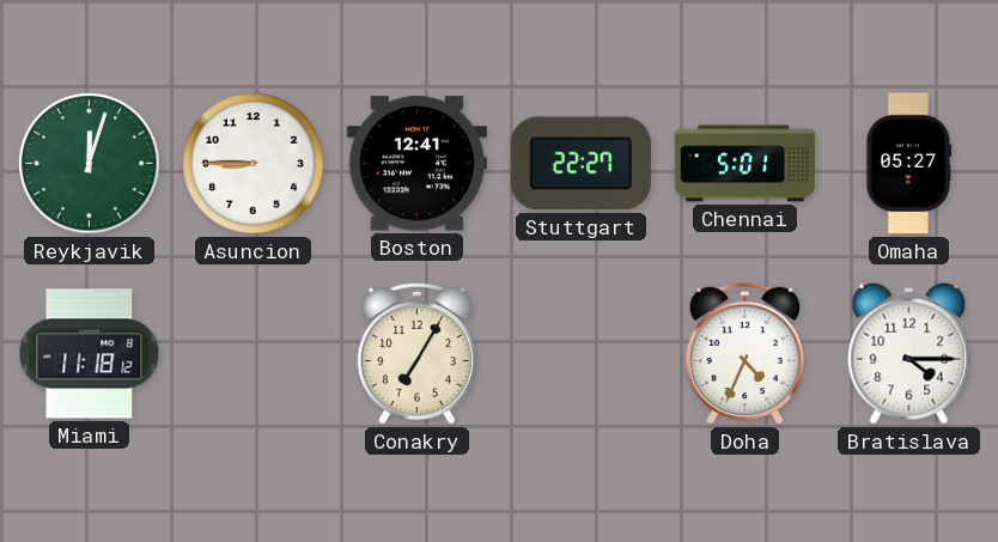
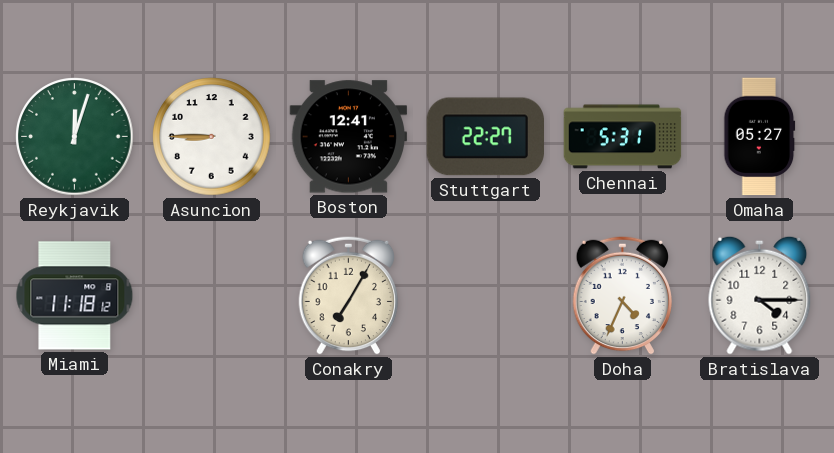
Chennai: 5:01 -> 5:31 (623, 137)
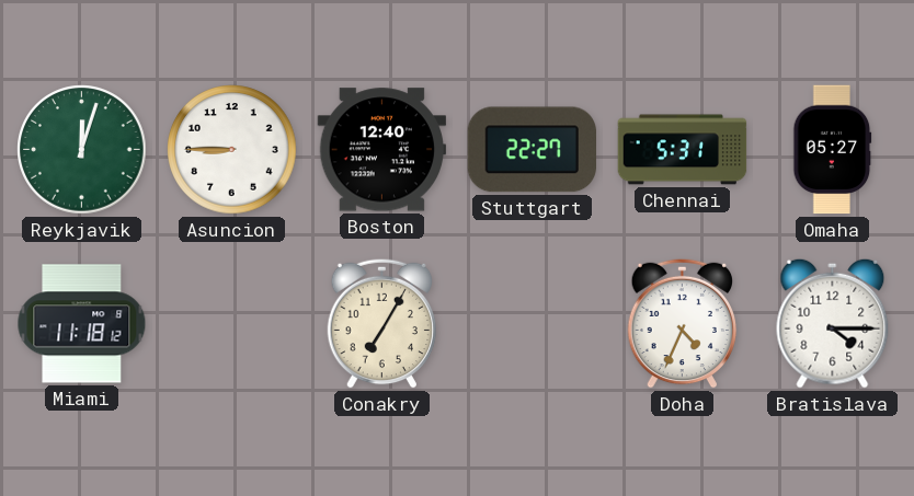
Boston: 12:41 -> 12:40 (382, 150)
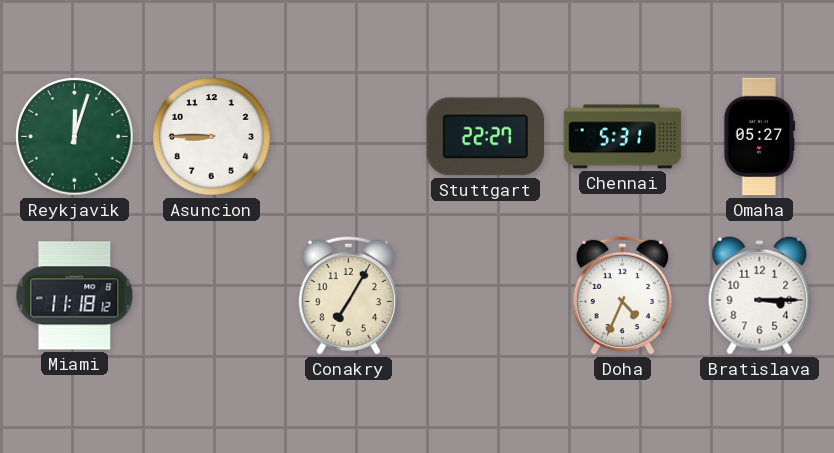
Boston: 12:40 -> none (382, 150)
Bratislava: 4:15 -> 3:15 (760, 295)
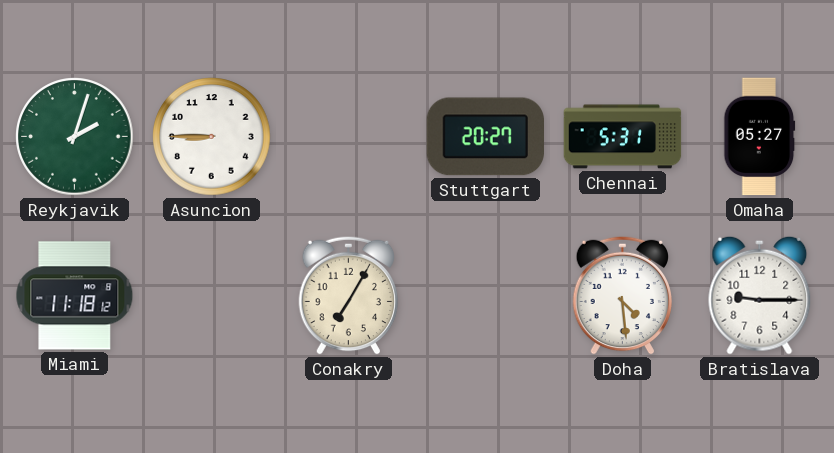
Reykjavik: 12:03 -> 2:03 (75, 137)
Stuttgart: 22:27 -> 20:27 (485, 137)
Doha: 4:34 -> 4:29 (622, 295)
Bratislava: 3:15 -> 9:15 (760, 295)
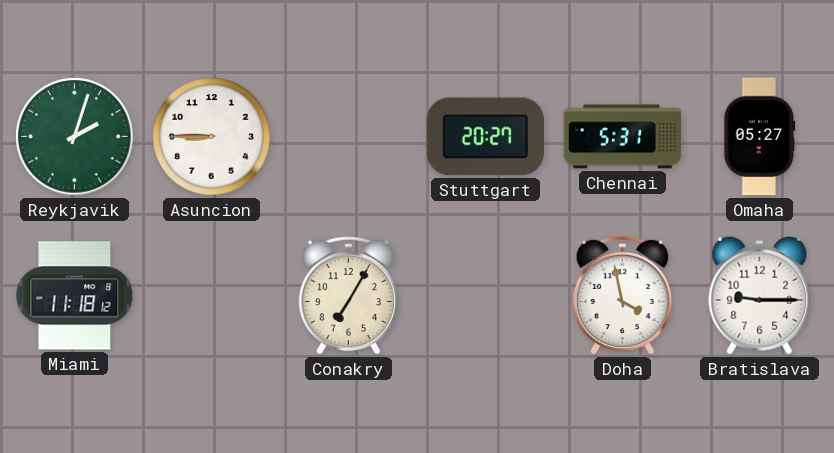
Doha: 4:29 -> 3:58 (622, 295)
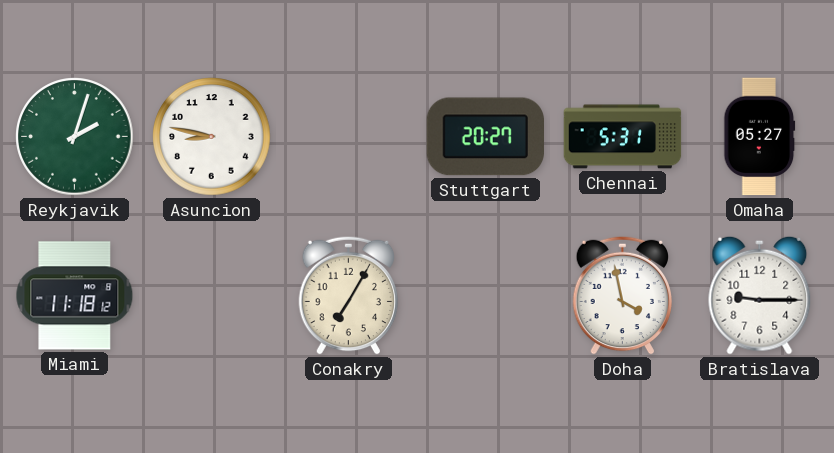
Asuncion: 8:45 -> 8:47 (212, 137)
